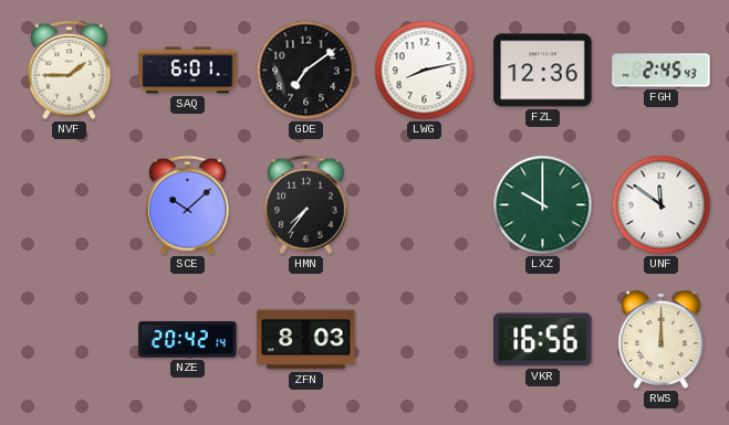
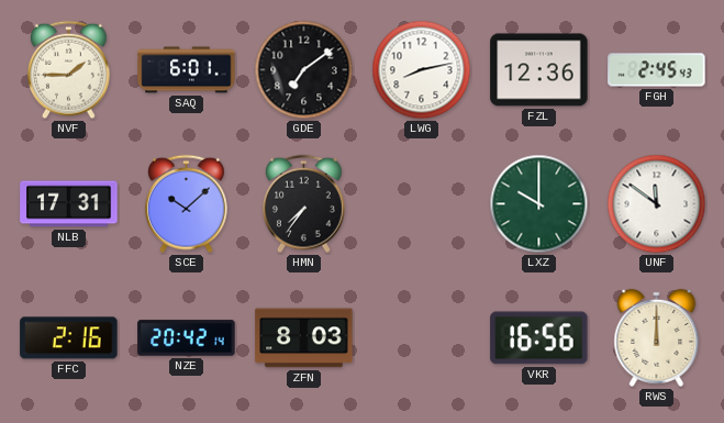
NLB: none -> 17:31 (69, 204)
FFC: none -> 2:16 (69, 338)
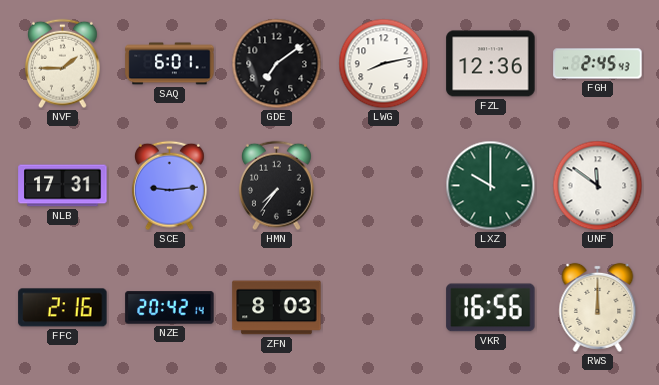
SCE: 10:08 -> 9:14 (169, 186)
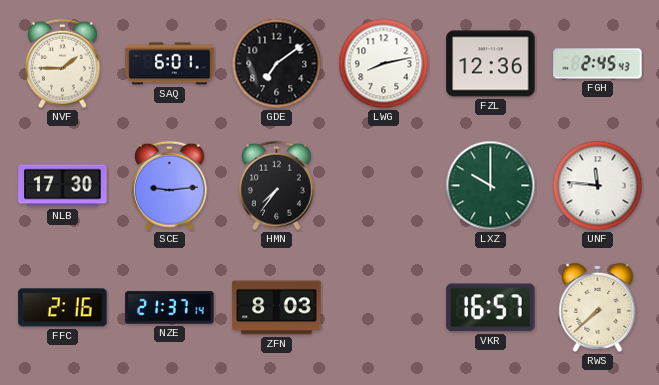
NLB: 17:31 -> 17:30 (63, 186)
UNF: 11:51 -> 11:46 (598, 186)
NZE: 20:42 -> 21:37 (170, 308)
VKR: 16:56 -> 16:57 (491, 308)
RWS: 12:00 -> 7:38 (598, 307)
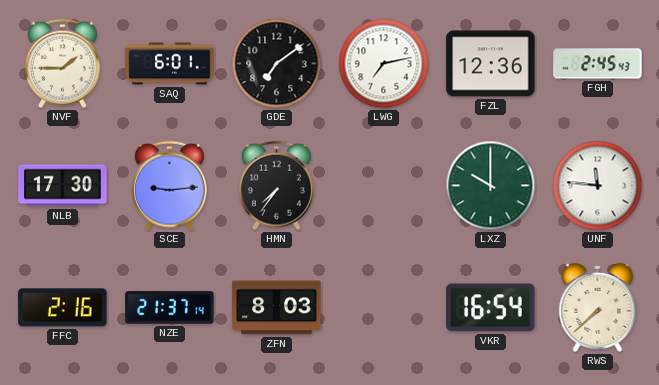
LWG: 8:13 -> 7:13 (384, 64)
VKR: 16:57 -> 16:54 (491, 308)
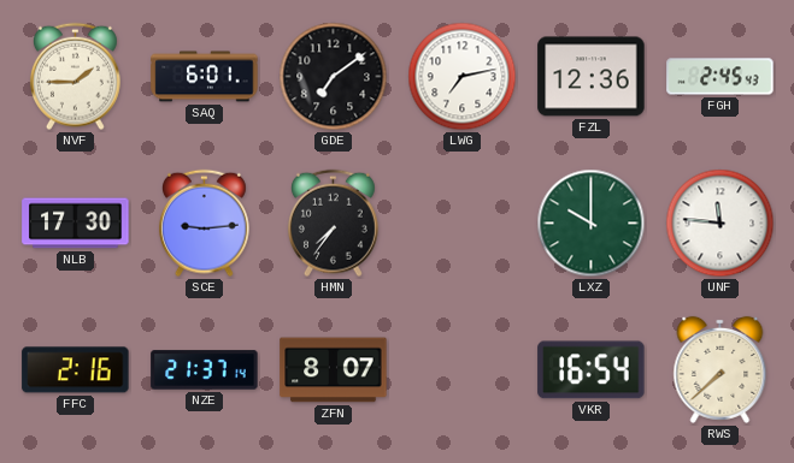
ZFN: 8:03 -> 8:07 (334, 370)
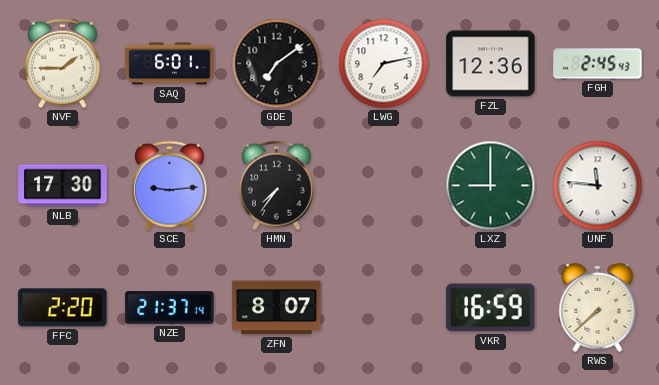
LXZ: 10:00 -> 9:00 (491, 186)
FFC: 2:16 -> 2:20 (63, 308)
VKR: 16:54 -> 16:59 (491, 308)
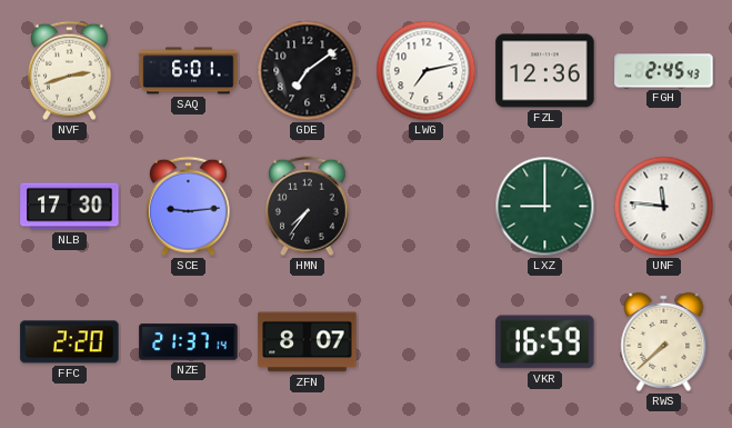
NVF: 1:45 -> 2:42 (69, 71)
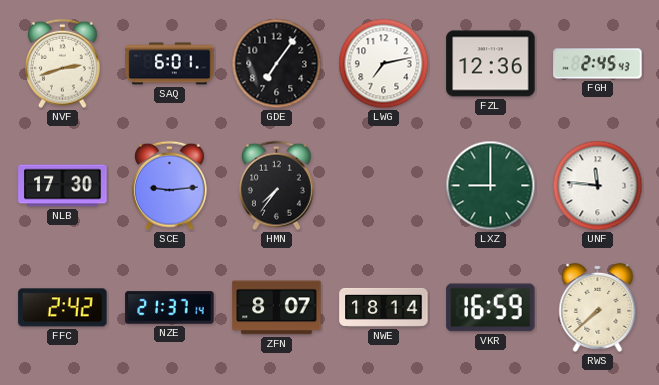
GDE: 7:09 -> 7:06 (277, 64)
FFC: 2:20 -> 2:42 (63, 308)
NWE: none -> 18:14 (384, 307)
